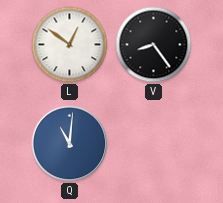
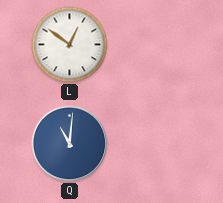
V: 8:24 -> none (154, 45)
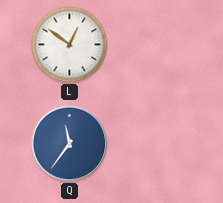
Q: 11:01 -> 11:36 (70, 144)
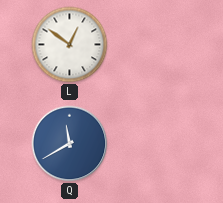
Q: 11:36 -> 11:40 (70, 144)
